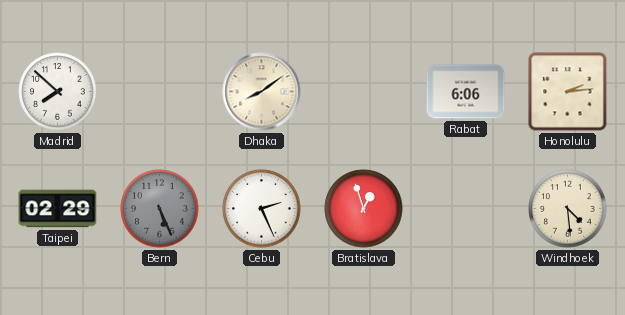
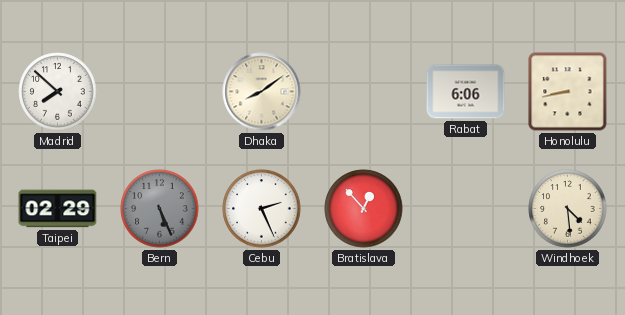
Honolulu: 2:14 -> 8:43 (568, 92)
Bratislava: 12:57 -> 12:53 (364, 209)
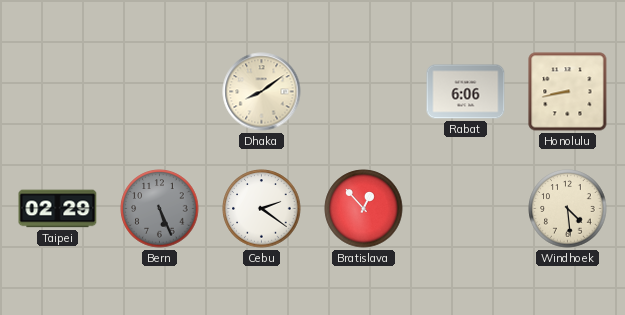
Madrid: 7:52 -> none (58, 92)
Cebu: 2:26 -> 2:21 (262, 209)
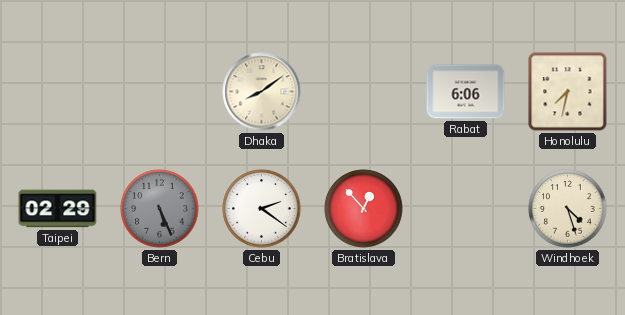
Honolulu: 8:43 -> 7:32 (568, 92)
Windhoek: 4:29 -> 4:27 (568, 209)
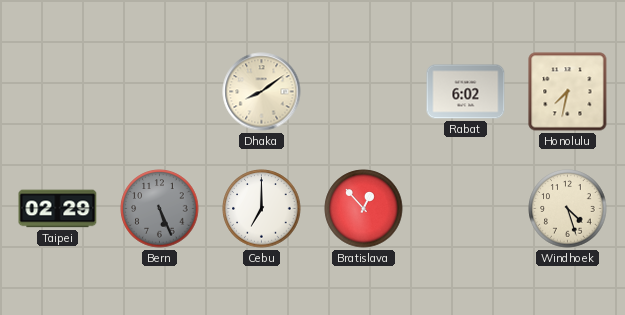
Rabat: 6:06 -> 6:02 (466, 92)
Cebu: 2:21 -> 7:00 (262, 209)
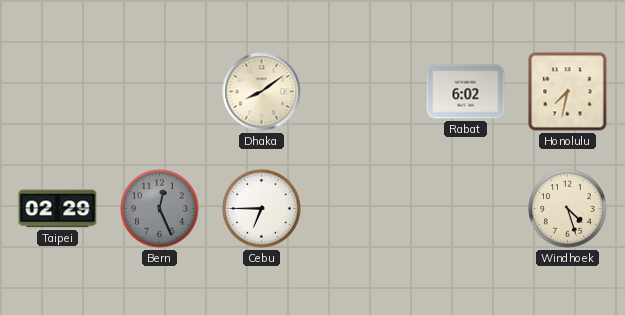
Bern: 5:26 -> 12:26 (160, 209)
Cebu: 7:00 -> 6:45 (262, 209)
Bratislava: 12:53 -> none (364, 209)
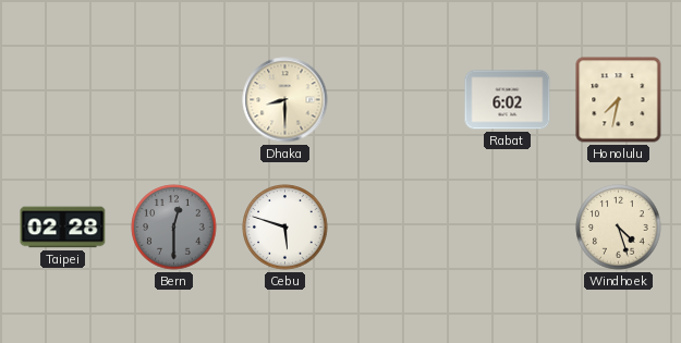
Dhaka: 8:09 -> 8:30 (285, 100)
Taipei: 02:29 -> 02:28 (63, 228)
Bern: 12:26 -> 12:30 (174, 228)
Cebu: 6:45 -> 5:48 (285, 228)
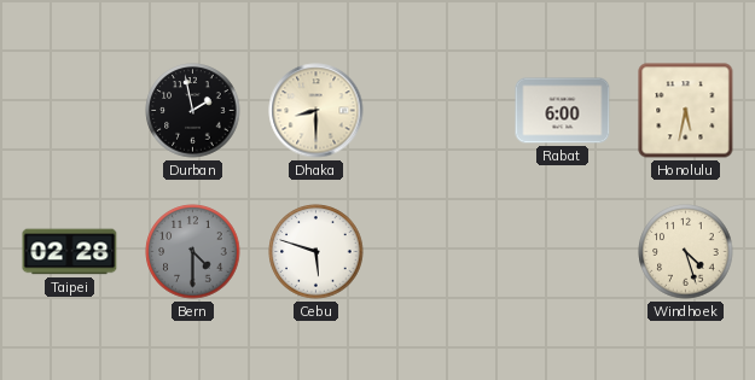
Durban: none -> 1:58 (193, 111)
Rabat: 6:02 -> 6:00 (563, 111)
Honolulu: 7:32 -> 5:32 (686, 111)
Bern: 12:30 -> 4:30 (193, 252)
